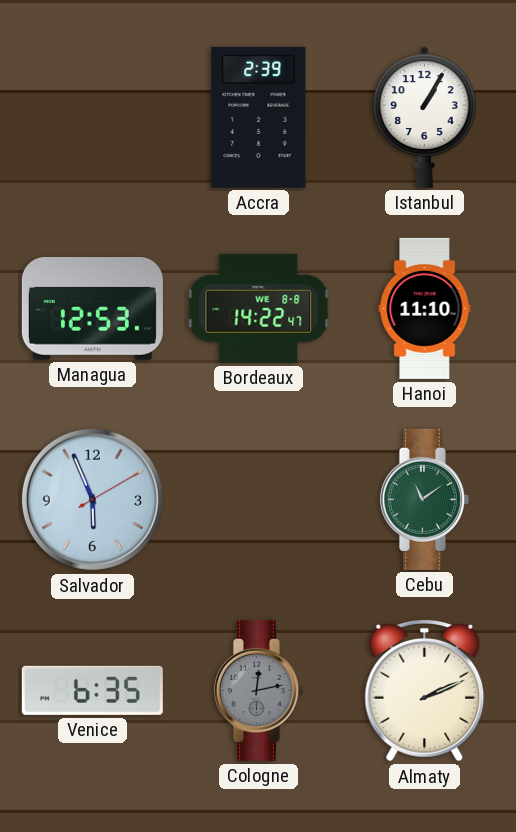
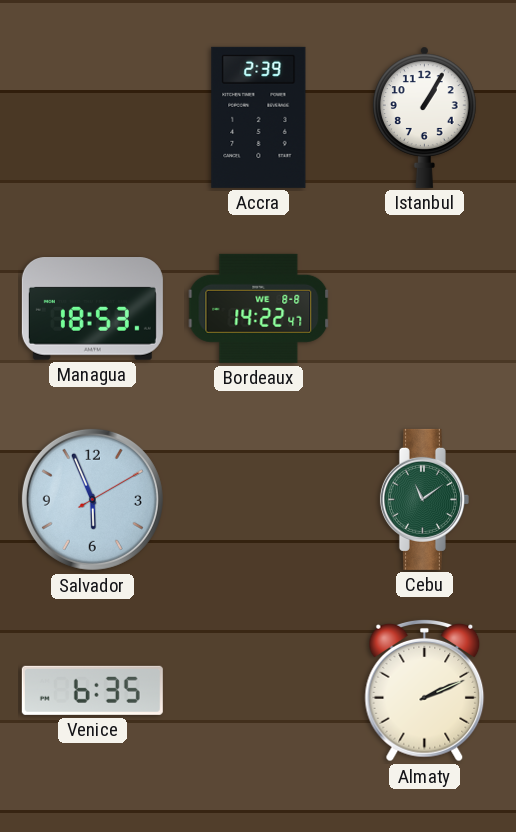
Managua: 12:53 -> 18:53 (92, 309)
Hanoi: 11:10 -> none (425, 308)
Cologne: 12:13 -> none (258, 690)
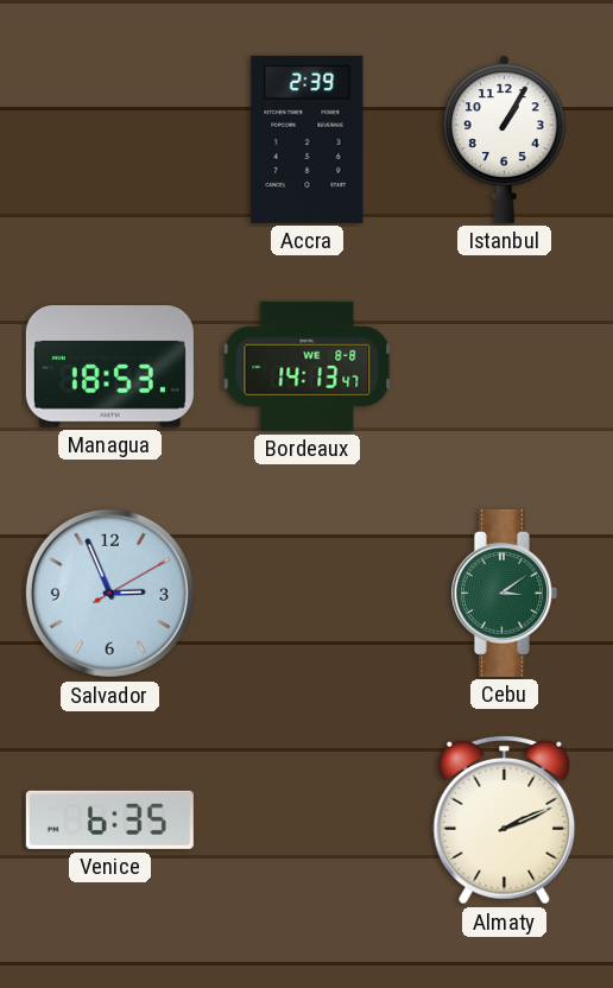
Bordeaux: 14:22 -> 14:13 (308, 366)
Salvador: 5:56 -> 2:56 (109, 593)
Cebu: 11:09 -> 3:09 (504, 593)
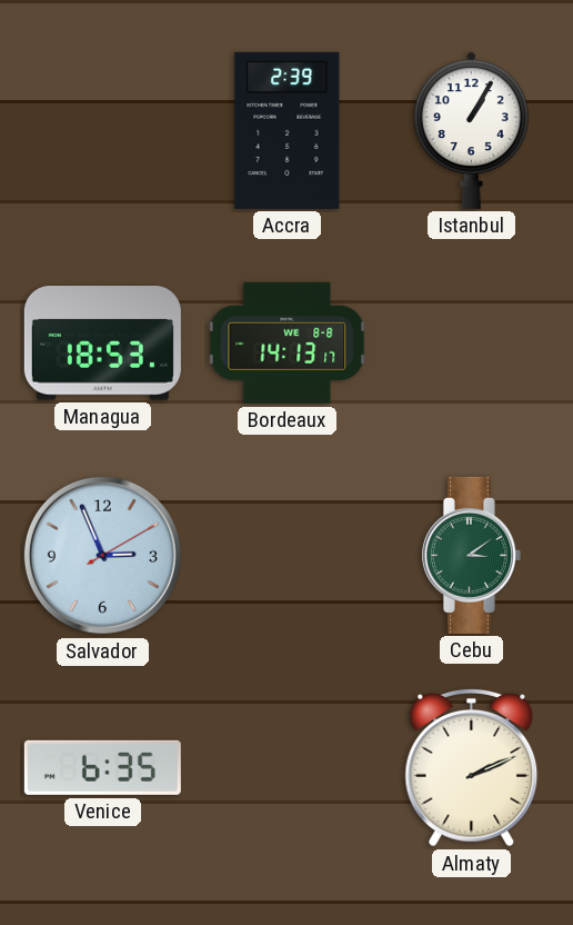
Bordeaux: 14:13:47 -> 14:13:17 (288, 342)
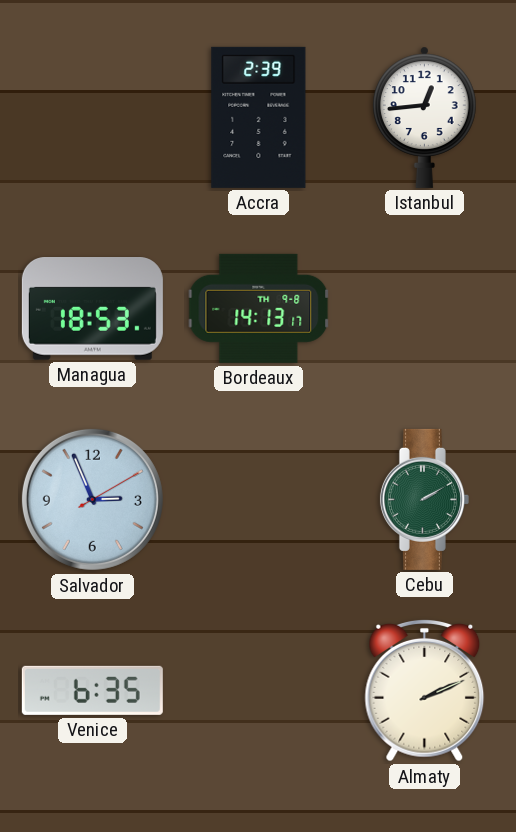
Istanbul: 1:05 -> 12:44 (424, 117)
Bordeaux date: WE 8-8 -> TH 9-8 (259, 308)
Cebu: 3:09 -> 2:10 (424, 499)
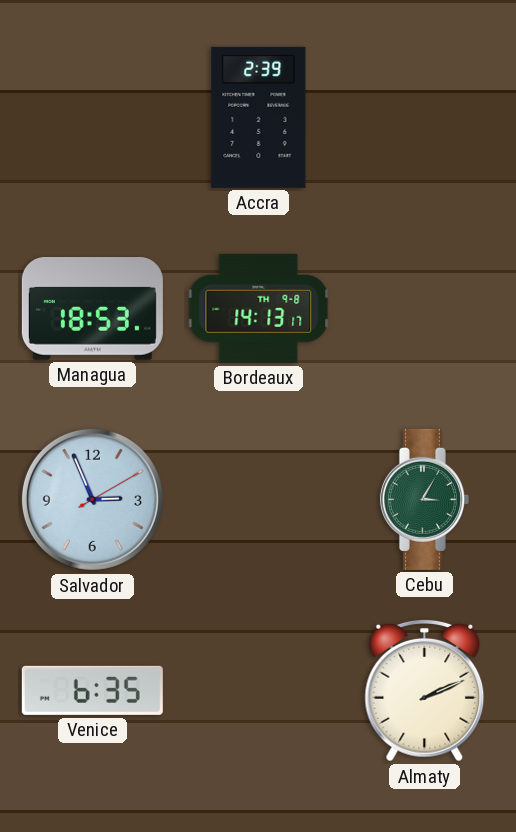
Istanbul: 12:44 -> none (424, 117)
Cebu: 2:10 -> 3:05 (424, 499)
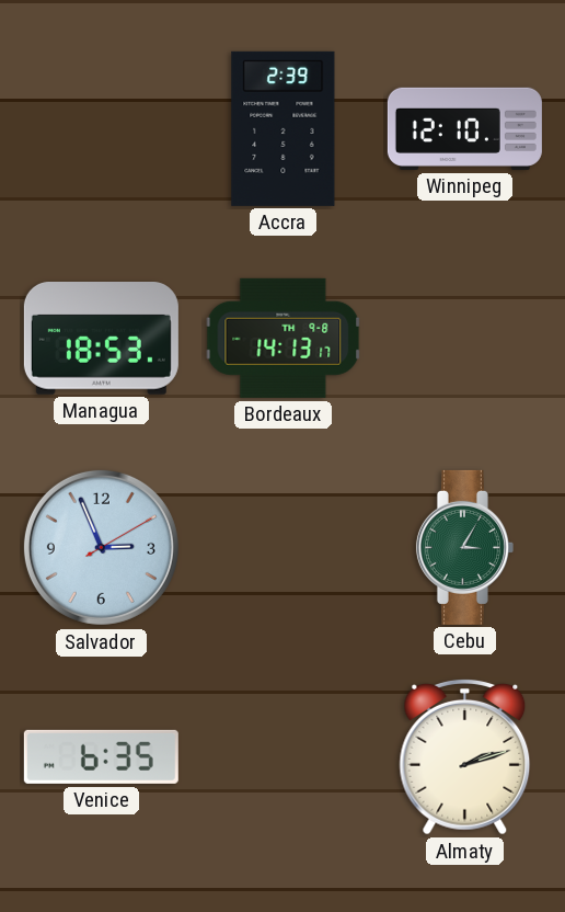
Winnipeg: none -> 12:10 (464, 128)
Almaty: 2:11 -> 2:12 (465, 756)
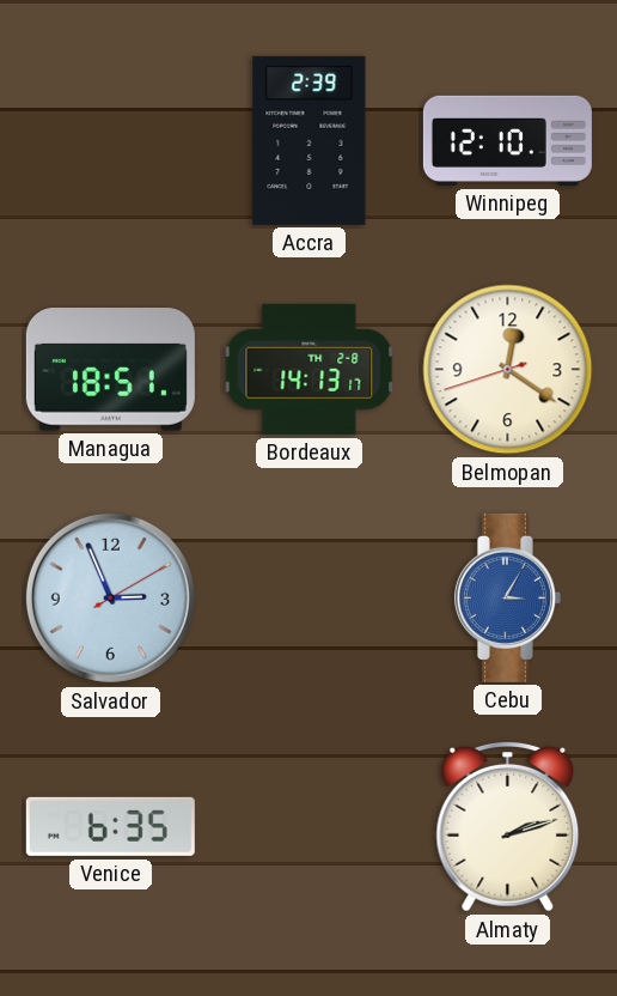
Managua: 18:53 -> 18:51 (110, 370)
Bordeaux date: TH 9-8 -> TH 2-8 (310, 369)
Belmopan: none -> 12:20 (508, 370)
Cebu dial: green -> blue (507, 597)
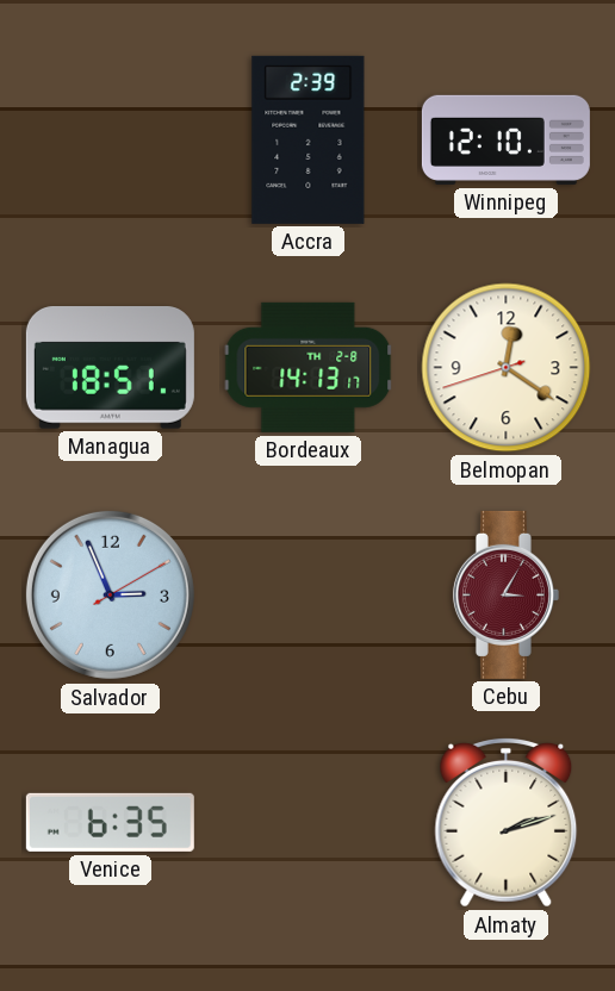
Cebu dial: blue -> burgundy (505, 594)
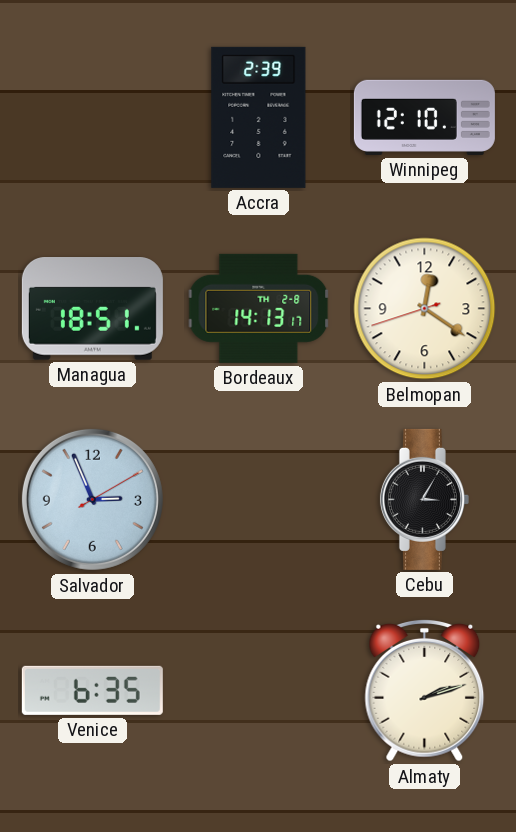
Cebu dial: burgundy -> black (424, 499)
